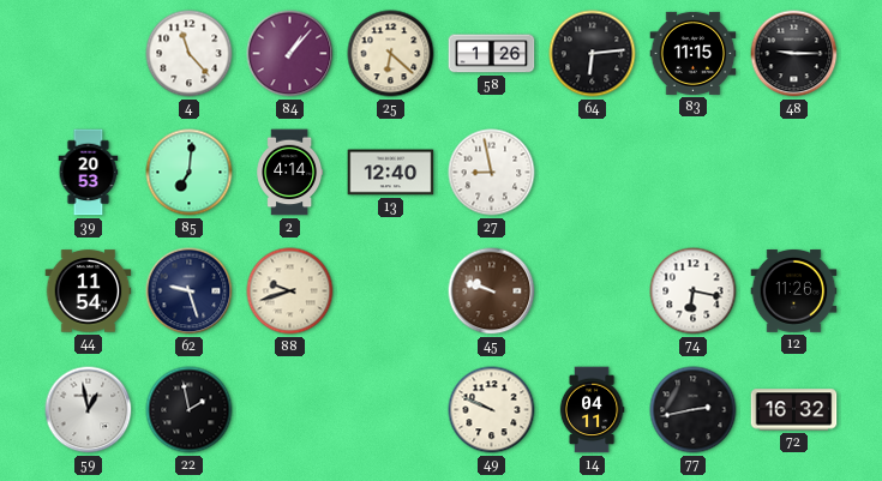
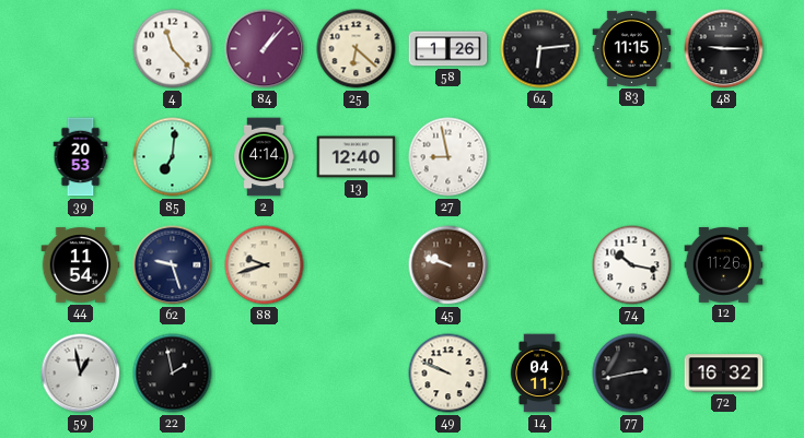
74: 6:17 -> 10:17 (632, 265)
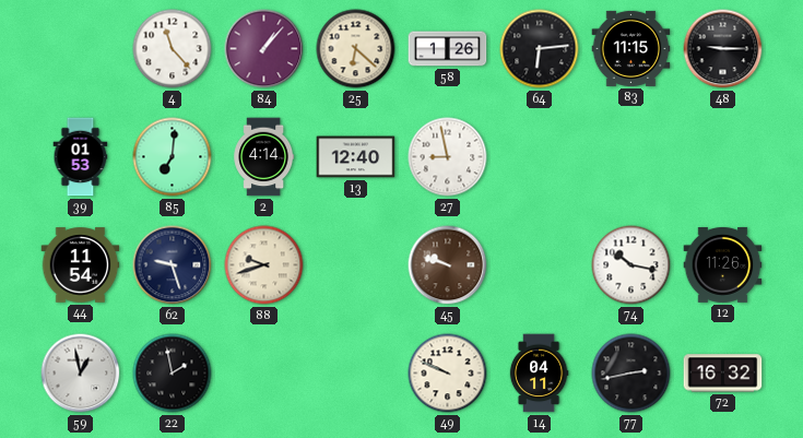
39: 20:53 -> 01:53 (81, 157)
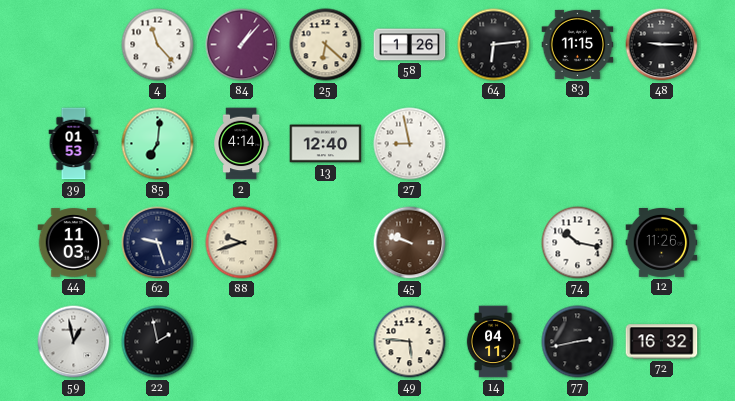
44: 11:54 -> 11:03 (74, 243)
49: 9:49 -> 5:46 (410, 342)
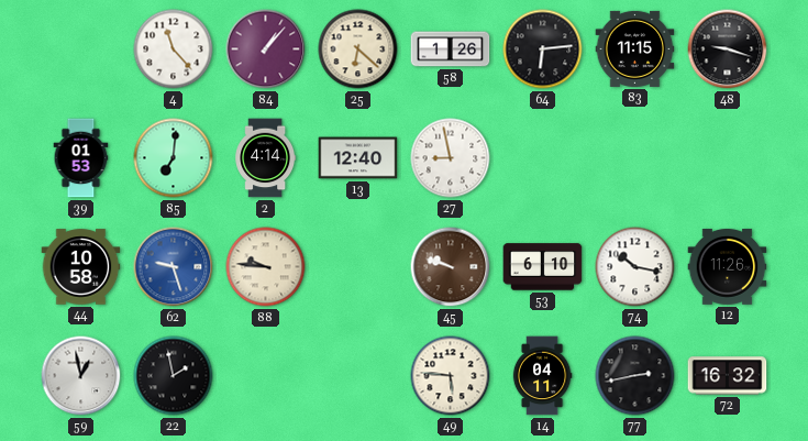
48: 9:15 -> 9:18 (728, 49)
44: 11:03 -> 10:58 (81, 267)
62 dial: navy -> blue (174, 267)
88: 9:42 -> 9:46 (266, 267)
53: none -> 6:10 (543, 267)
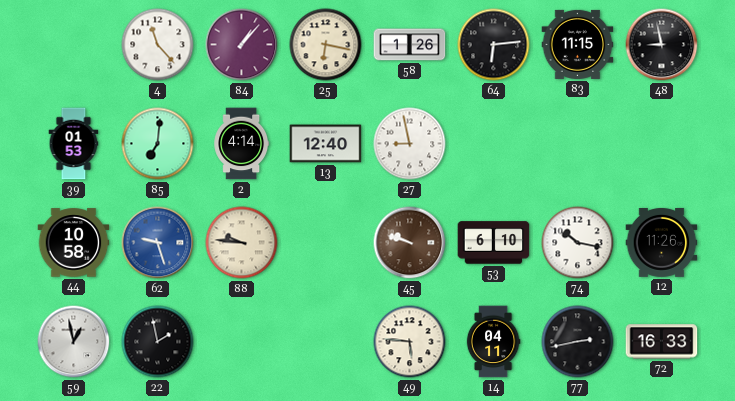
25: 6:22 -> 6:17 (326, 45)
48: 9:18 -> 8:58 (662, 45)
72: 16:32 -> 16:33 (662, 342)
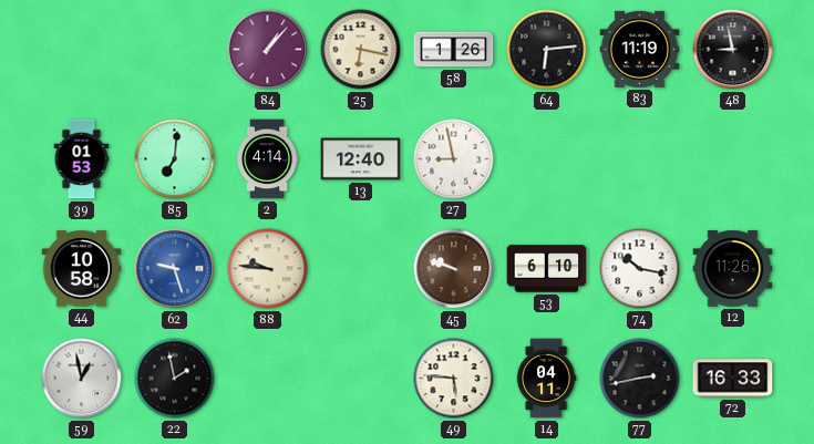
4: 11:23 -> none (158, 45)
83: 11:15 -> 11:19 (640, 49)
